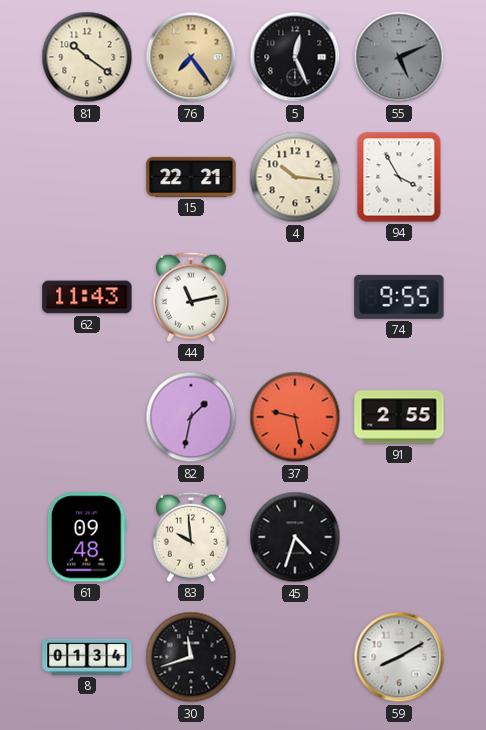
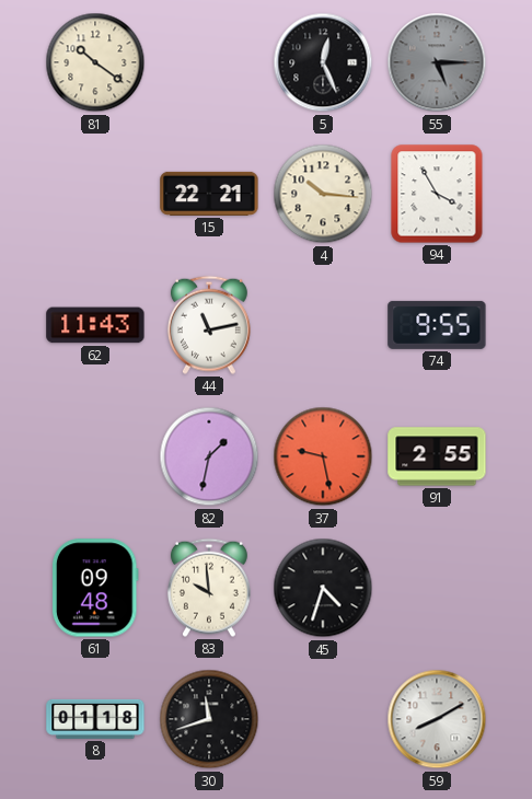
76: 7:24 -> none (191, 57)
55: 5:11 -> 5:15 (437, 62)
8: 01:34 -> 01:18 (95, 719)
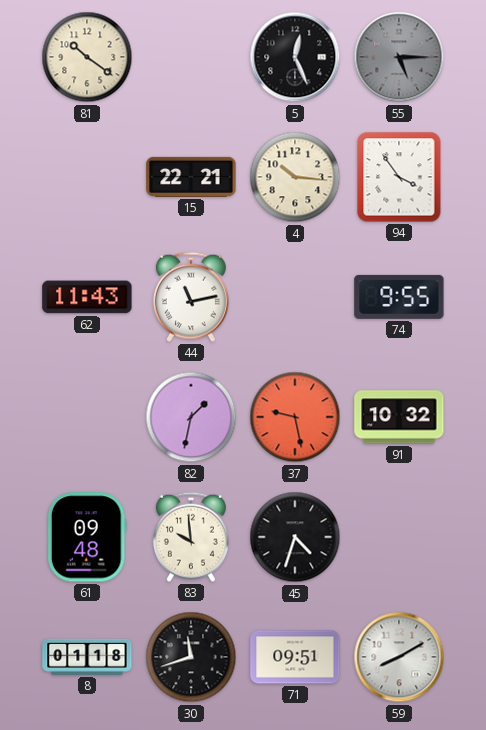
94: 3:55 -> 3:54 (399, 177)
91: 2:55 -> 10:32 (399, 417)
71: none -> 09:51 (295, 657)
